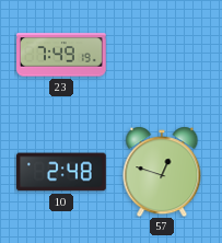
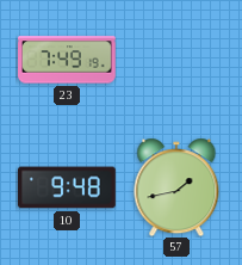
10: 2:48 -> 9:48 (67, 187)
57: 12:48 -> 1:43 (176, 187)
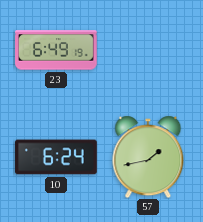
23: 7:49 -> 6:49 (57, 50)
10: 9:48 -> 6:24 (56, 157)
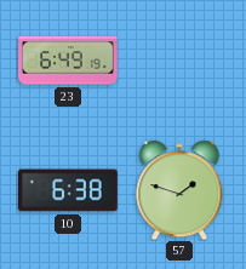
10: 6:24 -> 6:38 (68, 190)
57: 1:43 -> 1:48 (179, 190)
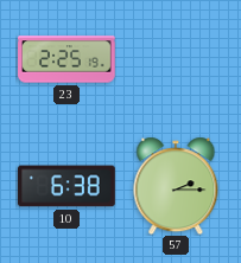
23: 6:49 -> 2:25 (68, 59)
57: 1:48 -> 2:15 (176, 186)
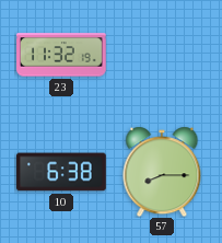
23: 2:25 -> 11:32 (62, 55)
57: 2:15 -> 8:15 (162, 172)
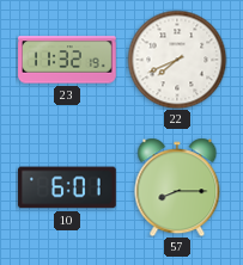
22: none -> 7:41 (177, 60)
10: 6:38 -> 6:01 (67, 187)
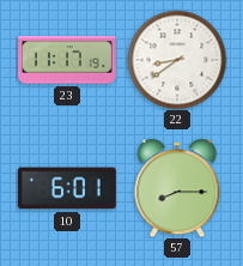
23: 11:32 -> 11:17 (68, 60)
22: 7:41 -> 8:39 (177, 60)
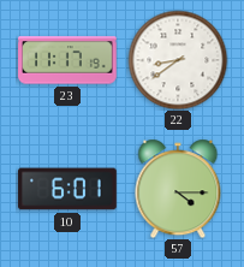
57: 8:15 -> 4:15 (178, 189)
